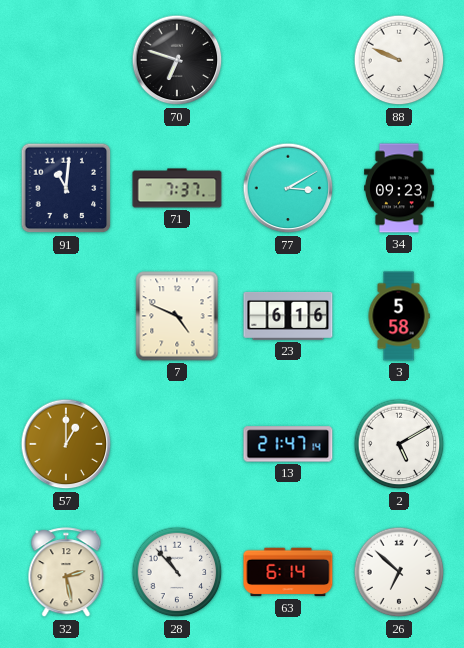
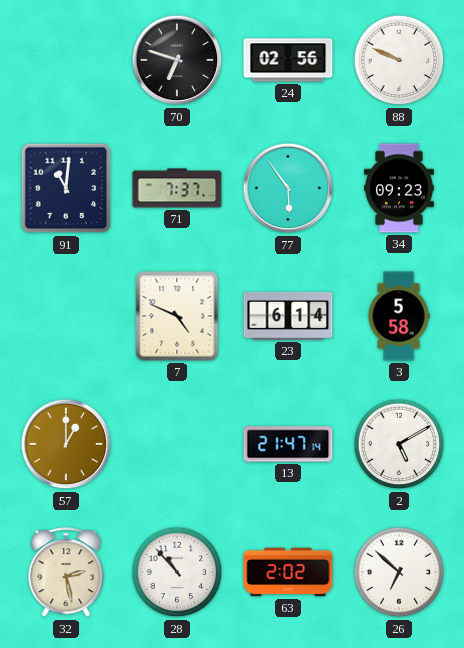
24: none -> 02:56 (288, 60)
77: 3:10 -> 5:54 (288, 188)
23: 6:16 -> 6:14 (288, 316)
63: 6:14 -> 2:02 (288, 572)
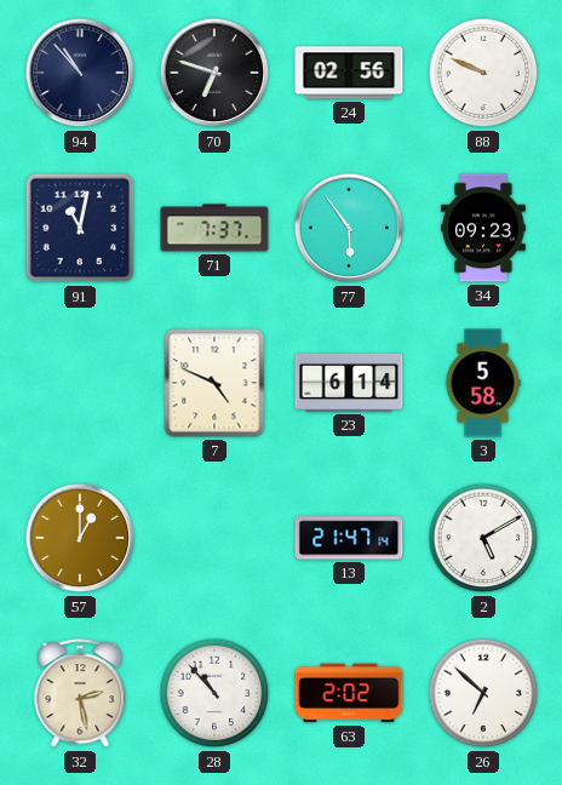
94: none -> 10:53 (80, 73)
91: 11:01 -> 11:02 (80, 228)
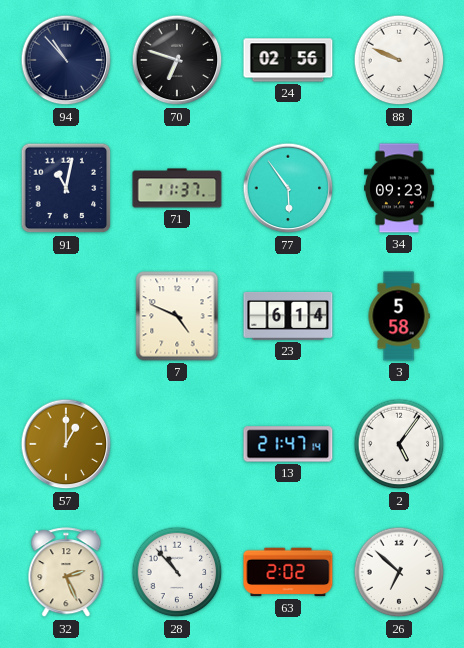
71: 7:37 -> 11:37 (177, 188)
2: 5:10 -> 5:06 (399, 444)
32: 2:28 -> 2:26 (66, 573)
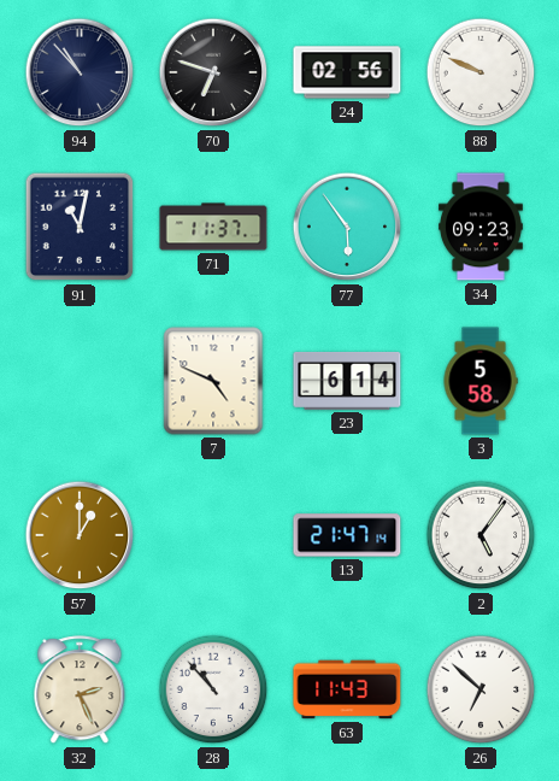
63: 2:02 -> 11:43 (347, 689)
